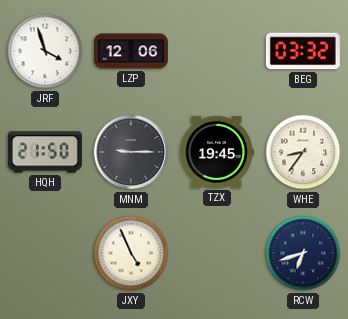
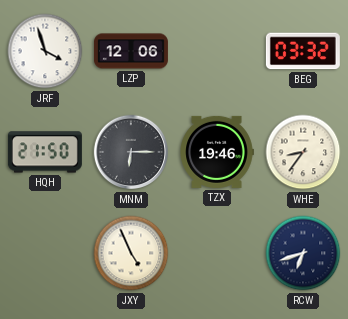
MNM: 9:15 -> 6:15 (131, 152)
TZX: 19:45 -> 19:46 (217, 152)
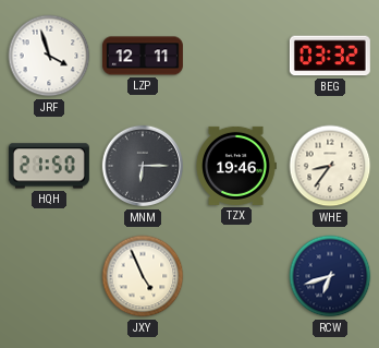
LZP: 12:06 -> 12:11 (143, 56)
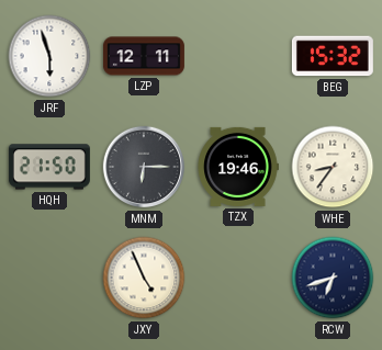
JRF: 3:57 -> 5:57 (49, 56)
BEG: 03:32 -> 15:32 (333, 56)
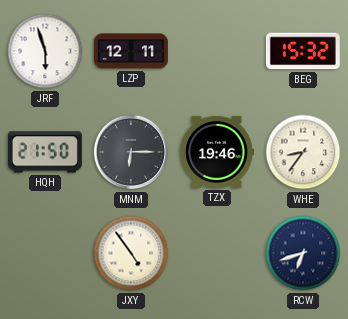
JXY: 4:56 -> 4:54 (131, 253)
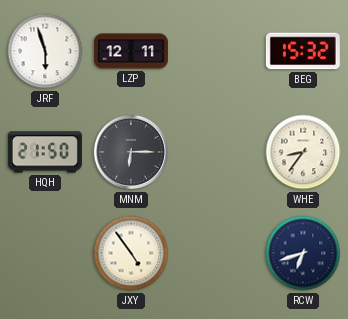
TZX: 19:46 -> none (217, 152)
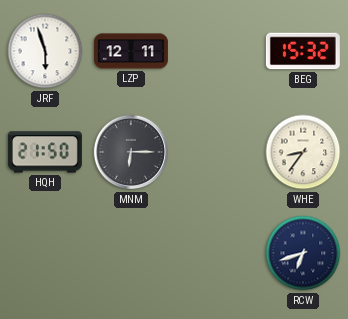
JXY: 4:54 -> none (131, 253)
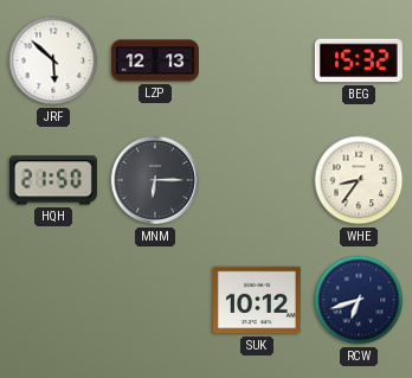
JRF: 5:57 -> 5:52 (53, 60)
LZP: 12:11 -> 12:13 (155, 60)
SUK: none -> 10:12 (257, 300)
